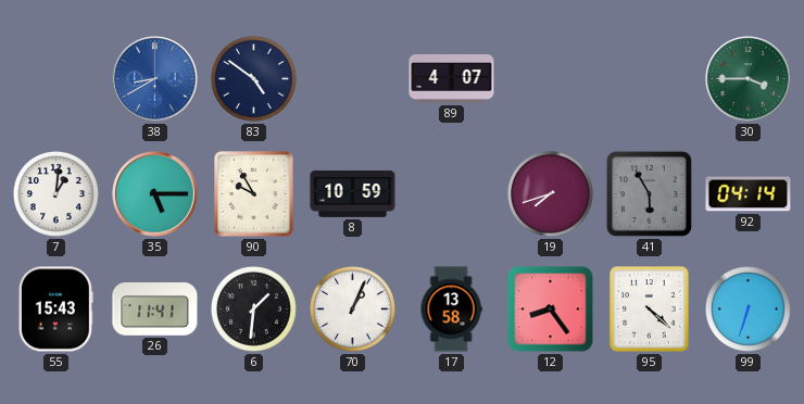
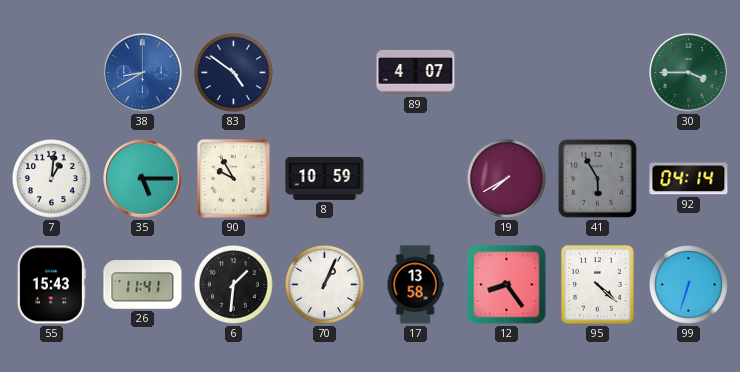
19: 7:42 -> 7:40 (506, 178)
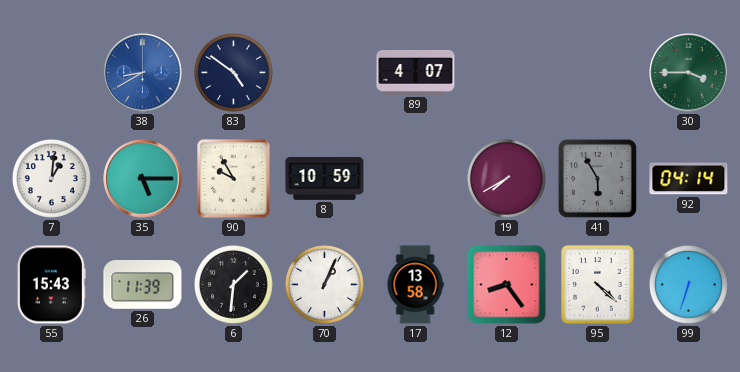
26: 11:41 -> 11:39 (143, 285)
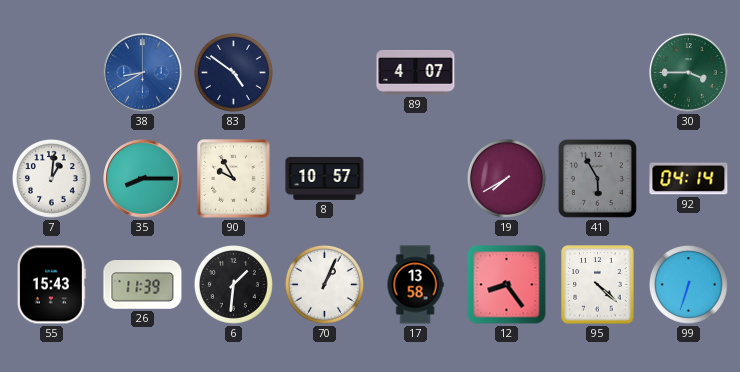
35: 5:15 -> 8:15 (143, 179)
8: 10:59 -> 10:57 (325, 179)
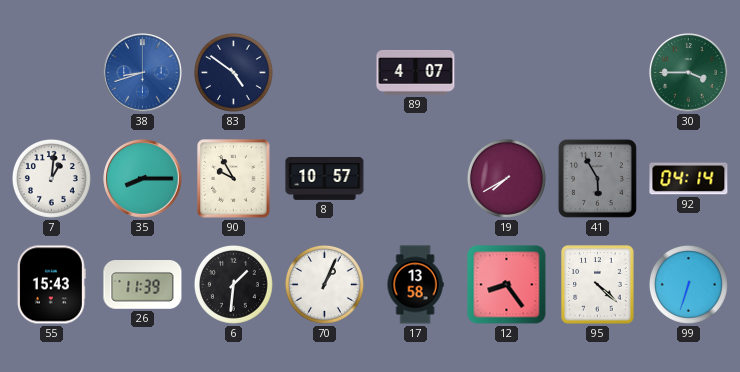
38: 8:40 -> 8:42 (143, 73)
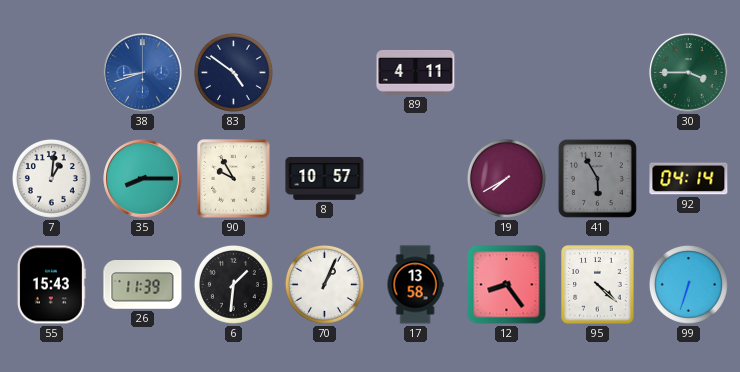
89: 4:07 -> 4:11 (416, 73)
